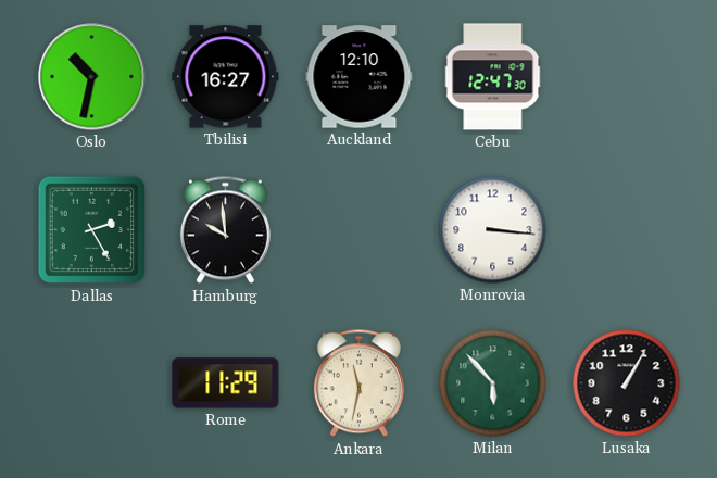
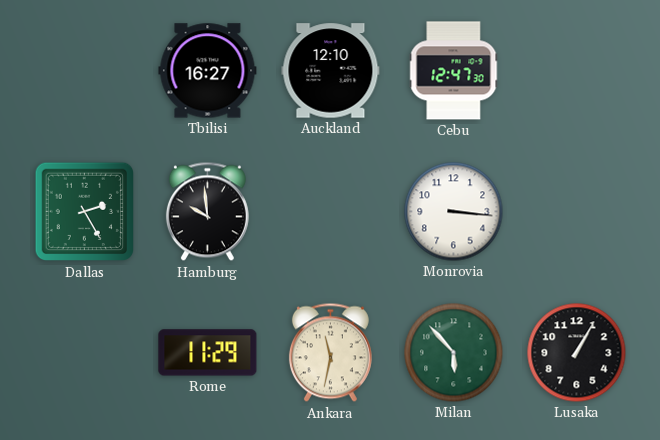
Oslo: 10:32 -> none (92, 77)
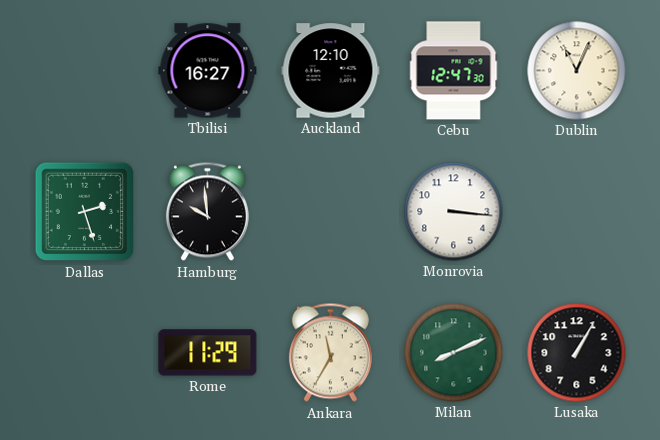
Dublin: none -> 11:04 (577, 71)
Dallas: 2:25 -> 2:27 (85, 212)
Ankara: 11:32 -> 11:35 (330, 353)
Milan: 5:53 -> 8:11 (454, 353)
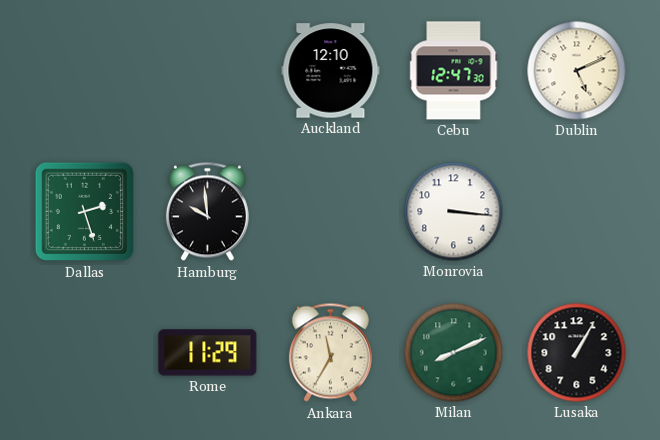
Tbilisi: 16:27 -> none (208, 71)
Dublin: 11:04 -> 5:11 (577, 71)
